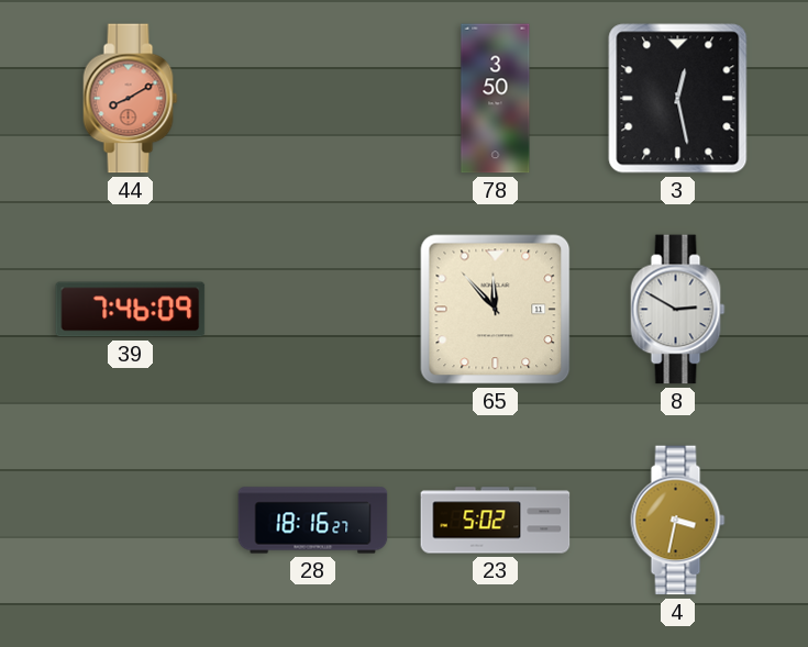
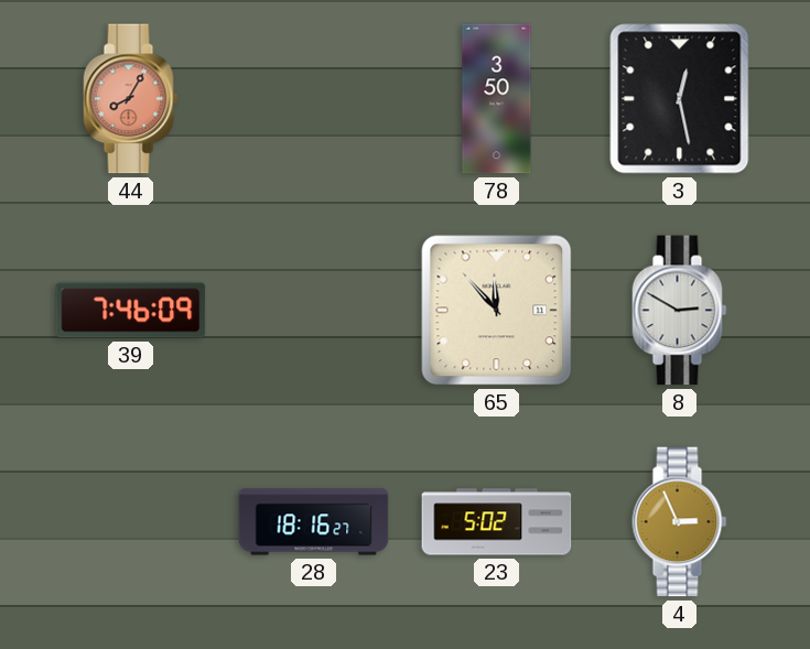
44: 8:10 -> 8:05 (131, 99)
4: 3:32 -> 2:56 (680, 522)
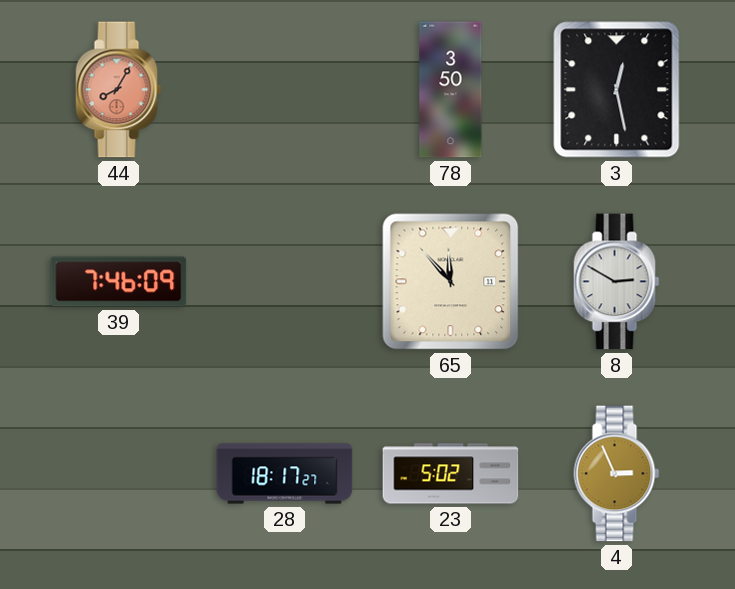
28: 18:16 -> 18:17 (285, 474)
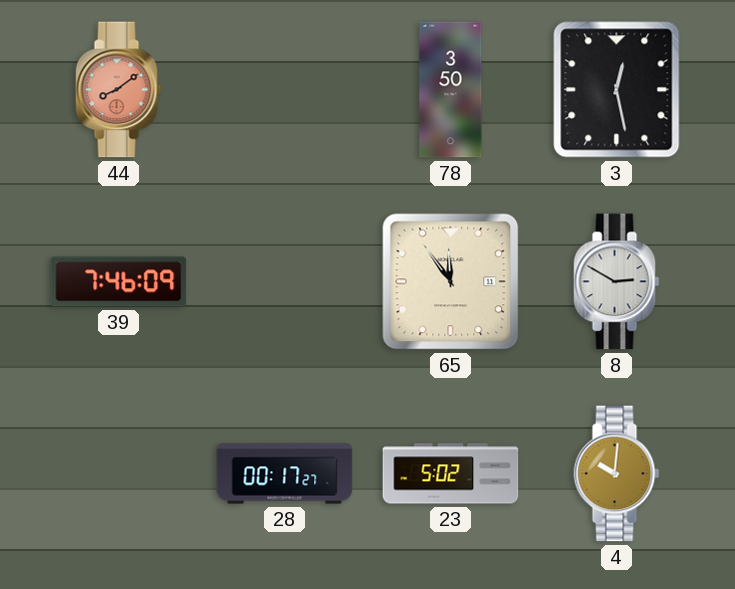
44: 8:05 -> 8:09 (119, 90)
65: 11:53 -> 11:54 (451, 282)
28: 18:17 -> 00:17 (285, 474)
4: 2:56 -> 10:01 (617, 474)
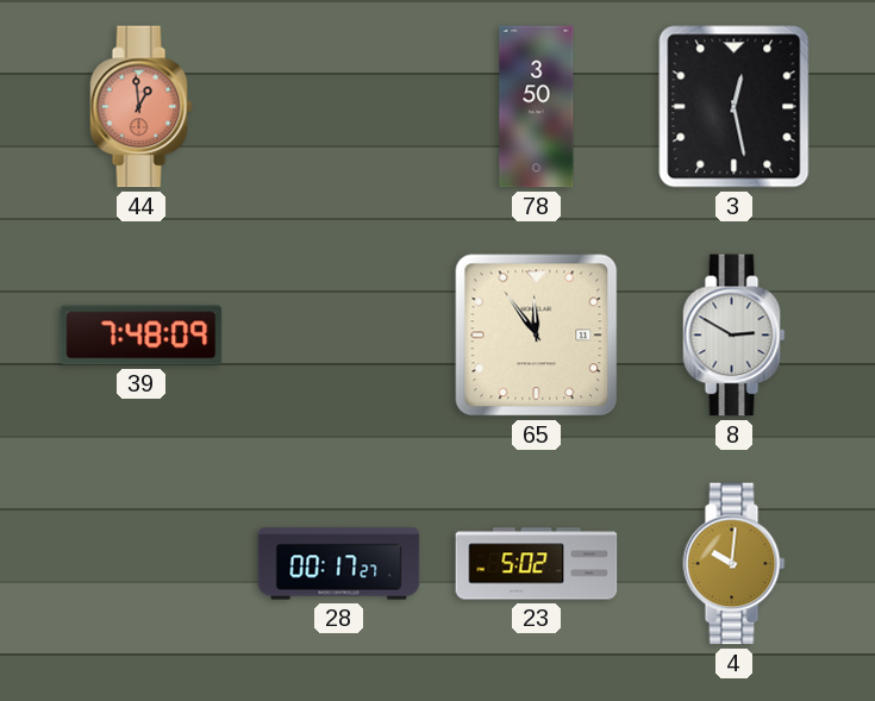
44: 8:09 -> 12:59 (142, 107)
39: 7:46 -> 7:48 (142, 336)
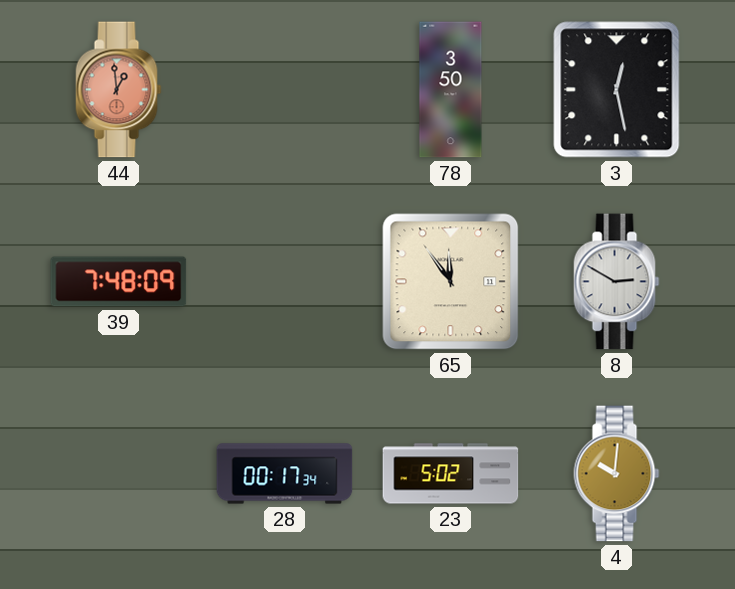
28: 00:17:27 -> 00:17:34 (285, 474)
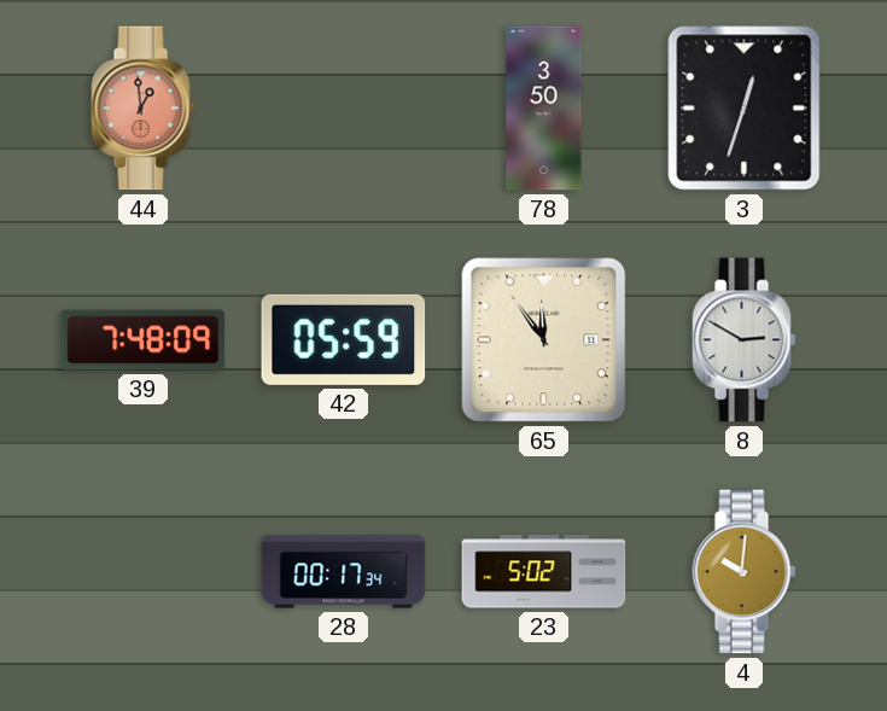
3: 12:28 -> 12:33 (745, 109)
42: none -> 05:59 (344, 339)
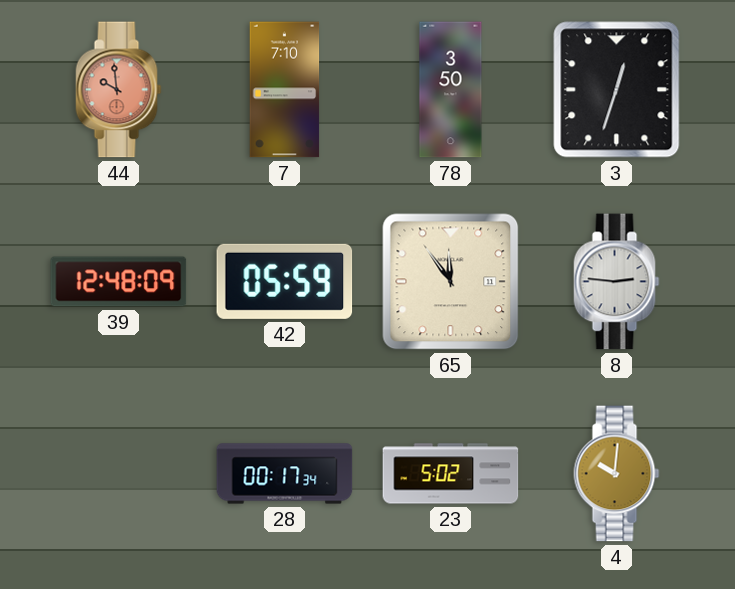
44: 12:59 -> 9:59 (119, 90)
7: none -> 7:10 (285, 90)
39: 7:48 -> 12:48 (119, 282)
8: 2:50 -> 2:46 (617, 282)
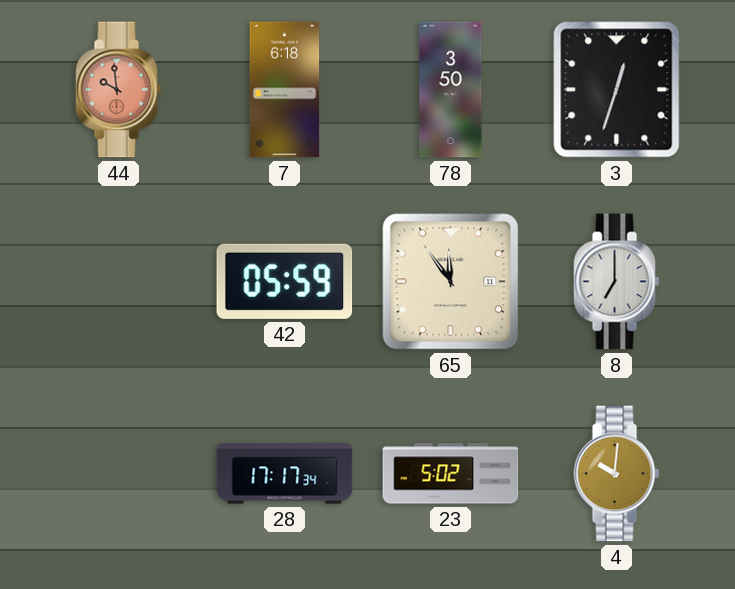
7: 7:10 -> 6:18 (285, 90)
39: 12:48 -> none (119, 282)
8: 2:46 -> 7:00 (617, 282)
28: 00:17 -> 17:17 (285, 474)
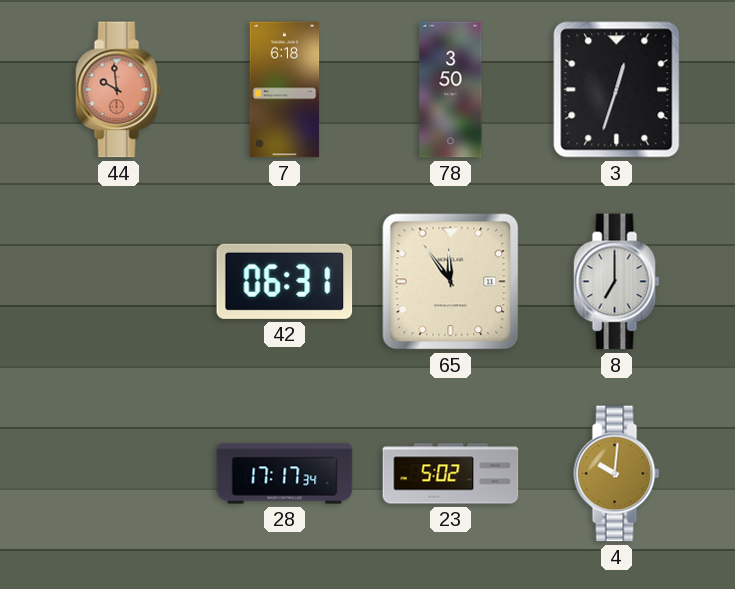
42: 05:59 -> 06:31 (285, 281)
